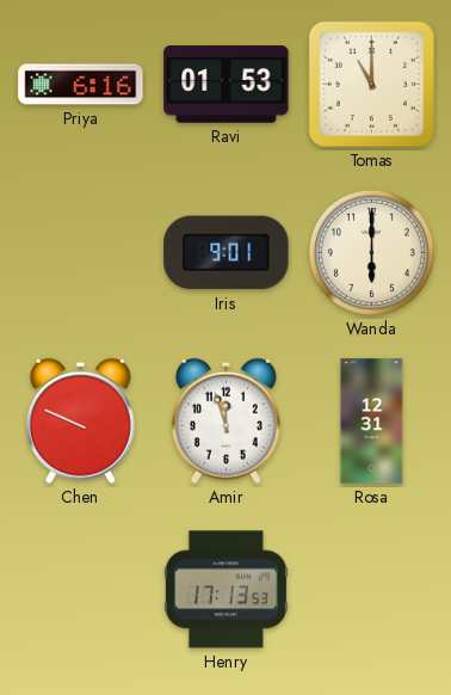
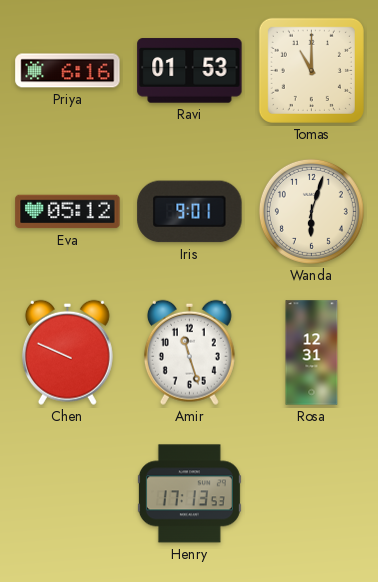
Eva: none -> 05:12 (68, 212)
Wanda: 6:00 -> 6:03 (311, 211)
Amir: 11:57 -> 11:27 (189, 352)
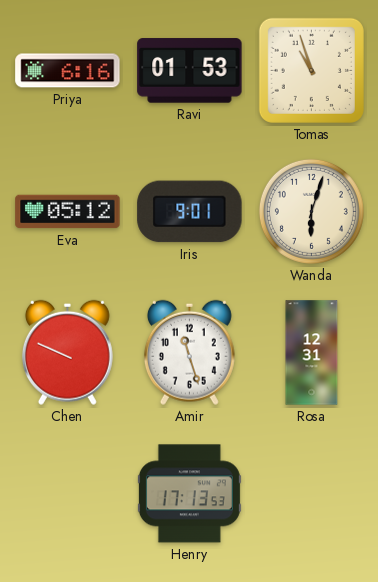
Tomas: 11:00 -> 10:57 (311, 70)
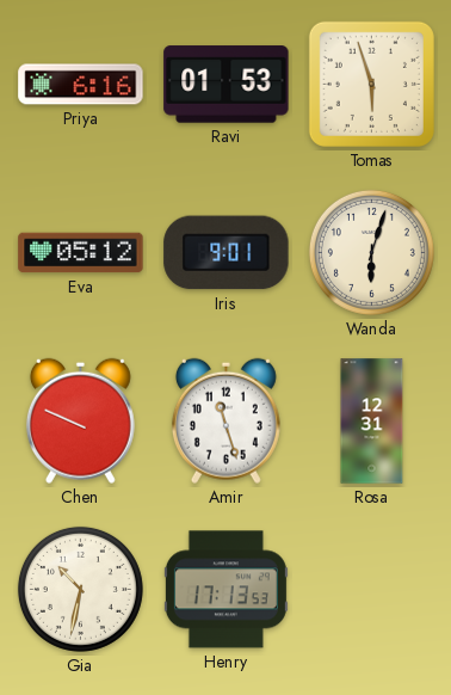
Tomas: 10:57 -> 5:57 (371, 84)
Gia: none -> 10:32 (80, 589)
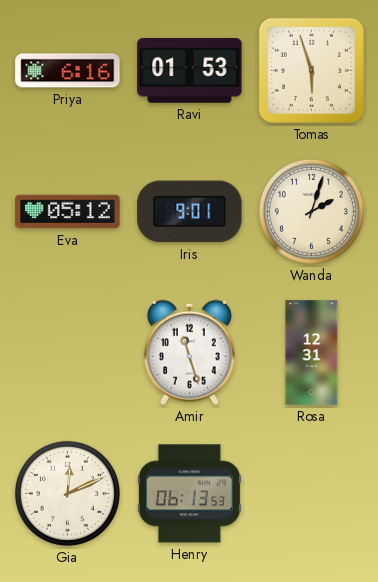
Wanda: 6:03 -> 2:03 (311, 211)
Chen: 9:49 -> none (80, 420)
Gia: 10:32 -> 12:11 (67, 493)
Henry: 17:13 -> 06:13 (189, 494)
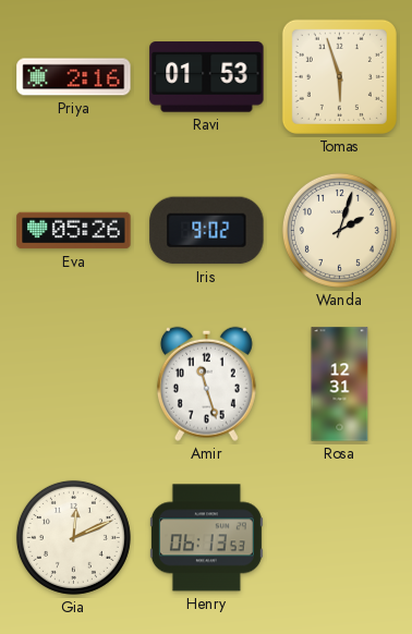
Priya: 6:16 -> 2:16 (74, 77)
Eva: 05:12 -> 05:26 (74, 231)
Iris: 9:01 -> 9:02 (207, 231)
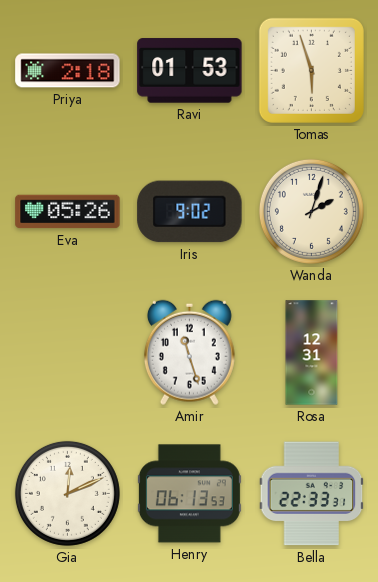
Priya: 2:16 -> 2:18 (68, 71)
Bella: none -> 22:33 (312, 494)
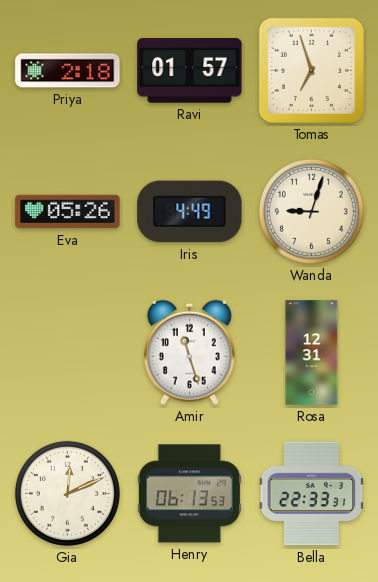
Ravi: 01:53 -> 01:57 (190, 71)
Tomas: 5:57 -> 6:57 (311, 70)
Iris: 9:02 -> 4:49 (190, 212)
Wanda: 2:03 -> 9:03 (311, 211)
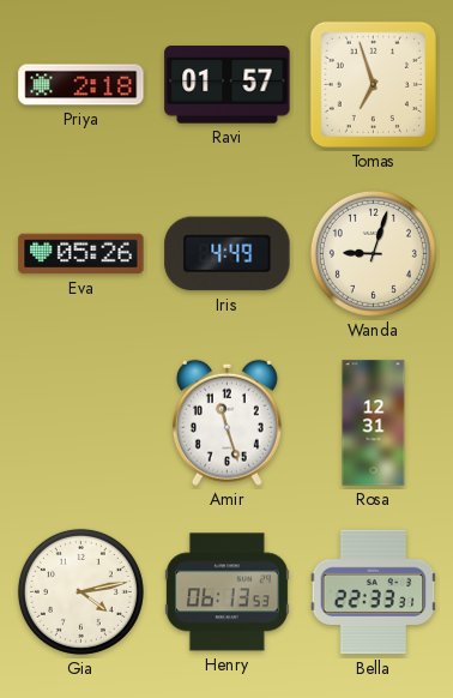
Gia: 12:11 -> 4:13 (80, 591)
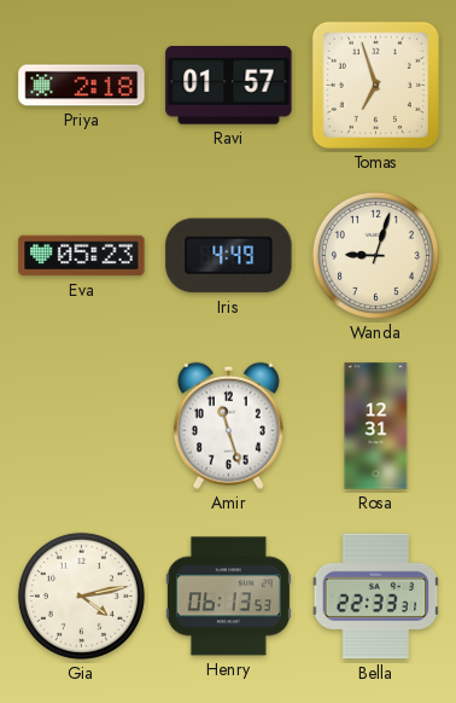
Eva: 05:26 -> 05:23 (82, 256)
